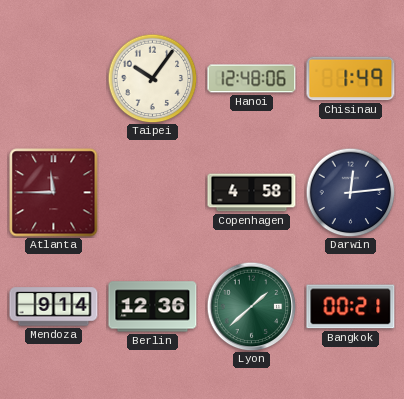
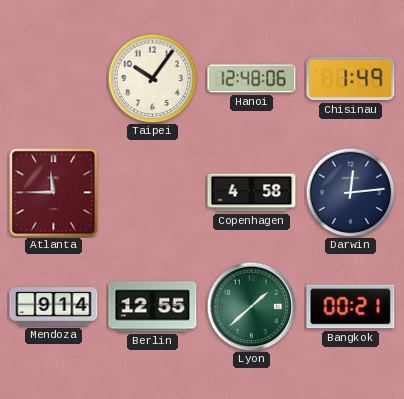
Berlin: 12:36 -> 12:55 (153, 307)
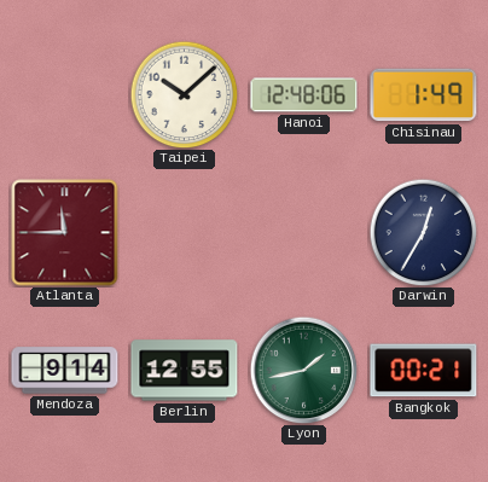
Taipei: 10:06 -> 10:08 (184, 94)
Copenhagen: 4:58 -> none (252, 193)
Darwin: 12:14 -> 12:35 (423, 232)
Lyon: 1:38 -> 1:43 (303, 370)
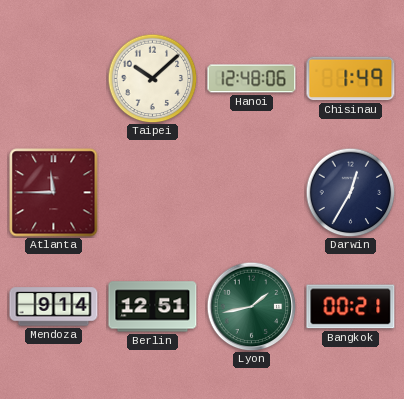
Berlin: 12:55 -> 12:51 (153, 307)
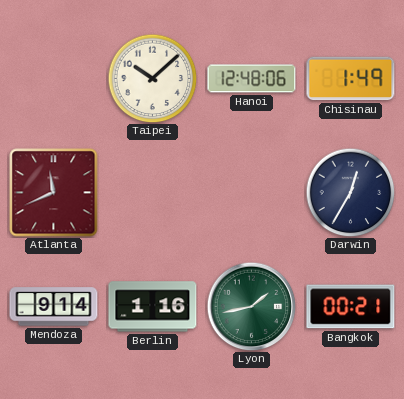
Atlanta: 11:45 -> 11:41 (54, 193)
Berlin: 12:51 -> 1:16 (153, 307)
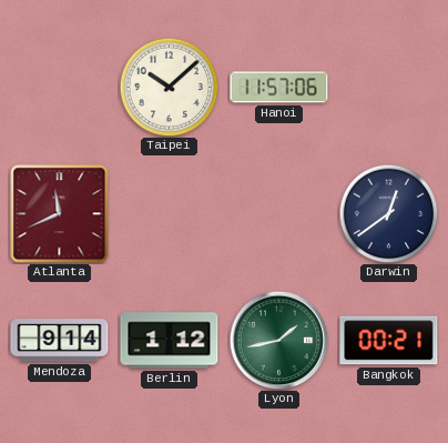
Hanoi: 12:48 -> 11:57 (279, 88)
Chisinau: 1:49 -> none (351, 79)
Darwin: 12:35 -> 12:39 (388, 213)
Berlin: 1:16 -> 1:12 (170, 341)
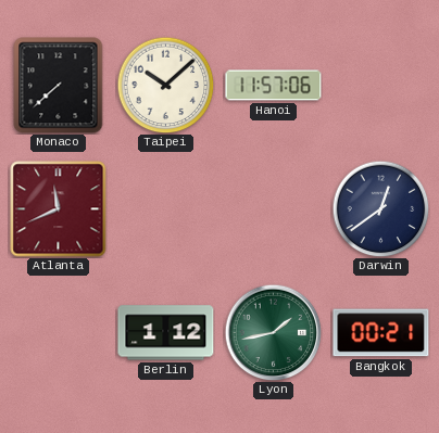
Monaco: none -> 7:38 (59, 86)
Mendoza: 9:14 -> none (60, 341)
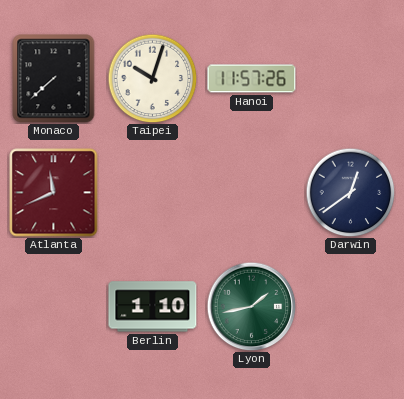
Taipei: 10:08 -> 10:03 (152, 78)
Hanoi: 11:57:06 -> 11:57:26 (252, 79)
Berlin: 1:12 -> 1:10 (153, 307)
Bangkok: 00:21 -> none (381, 333)
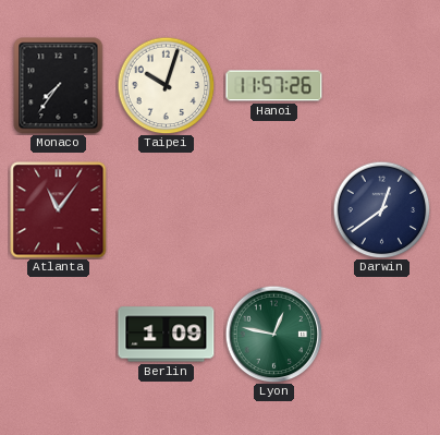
Monaco: 7:38 -> 7:36 (59, 86)
Atlanta: 11:41 -> 11:06 (59, 210)
Berlin: 1:10 -> 1:09 (167, 335)
Lyon: 1:43 -> 12:47 (273, 334)
